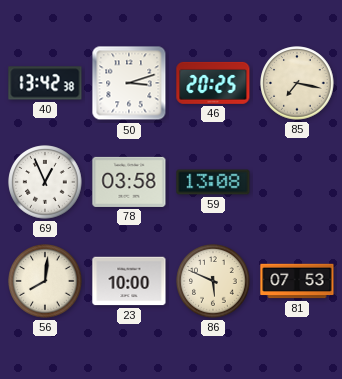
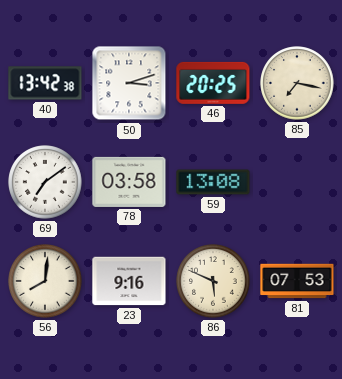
69: 12:56 -> 7:09 (45, 182)
23: 10:00 -> 9:16 (129, 281)
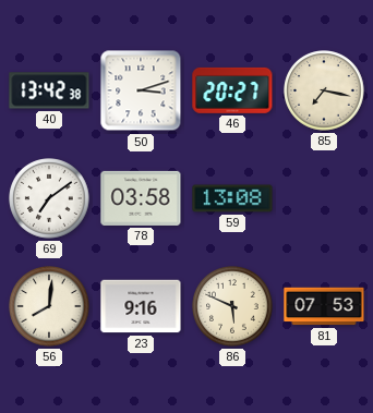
46: 20:25 -> 20:27 (232, 90)
